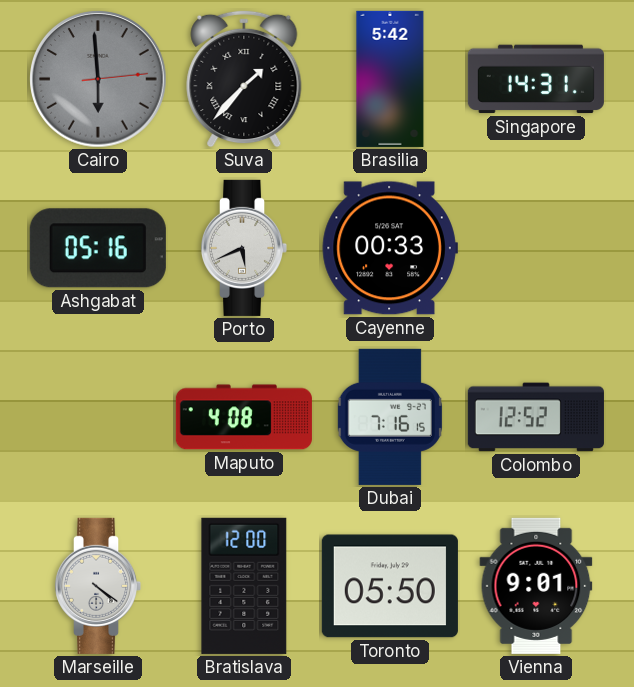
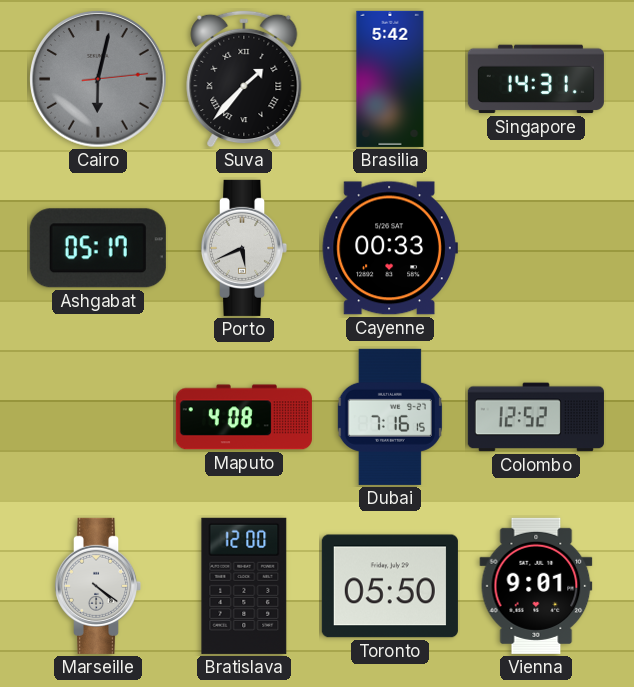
Cairo: 5:59 -> 6:02 (98, 79)
Ashgabat: 05:16 -> 05:17 (98, 248)
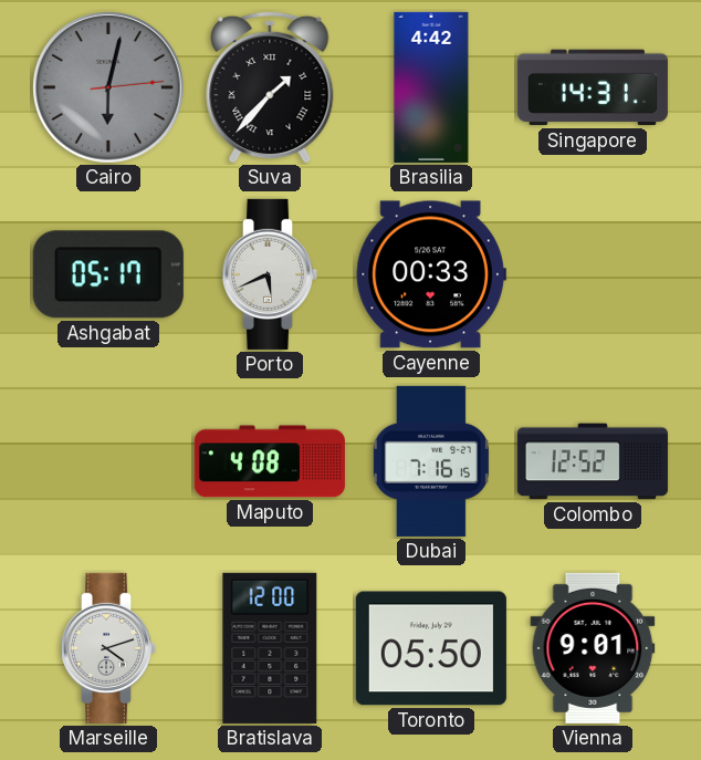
Brasilia: 5:42 -> 4:42 (431, 87)
Marseille: 4:21 -> 4:12 (108, 648)
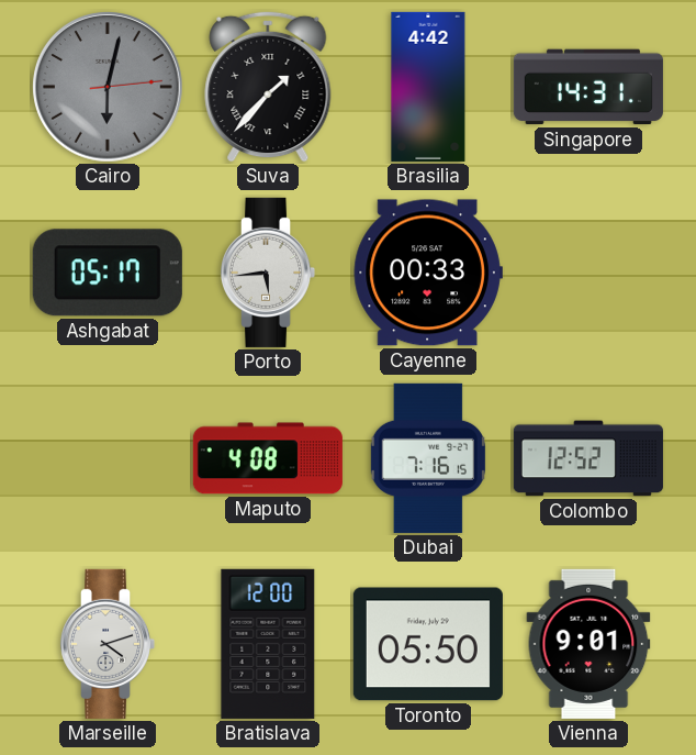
Porto: 5:41 -> 5:44 (268, 273)
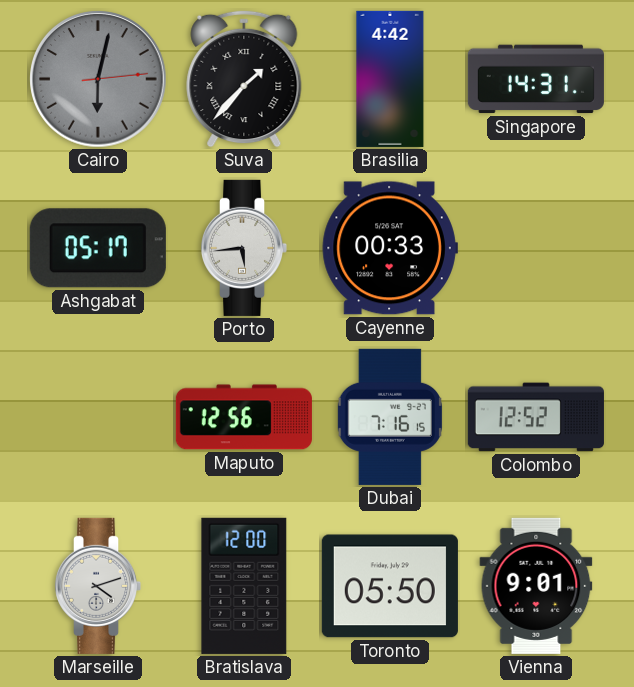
Maputo: 4:08 -> 12:56 (244, 417)
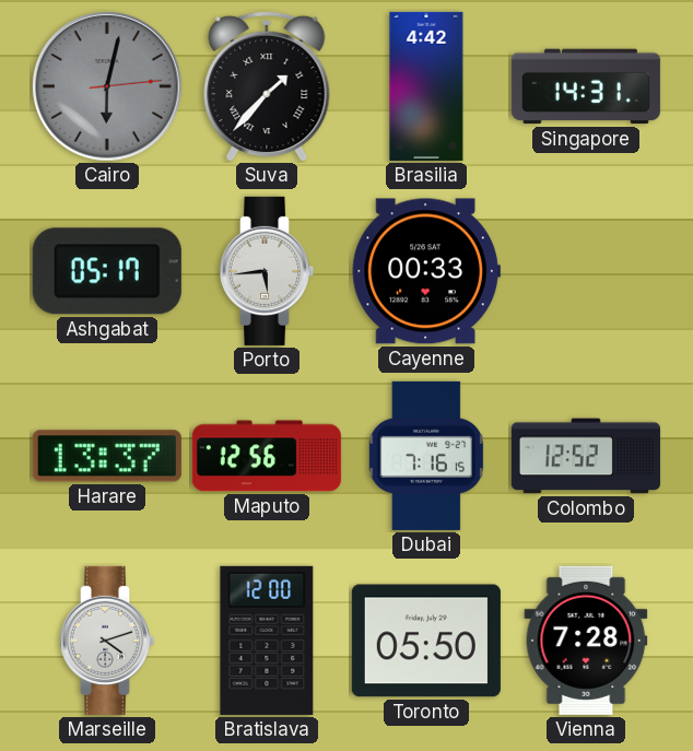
Harare: none -> 13:37 (107, 456)
Vienna: 9:01 -> 7:28 (586, 641)
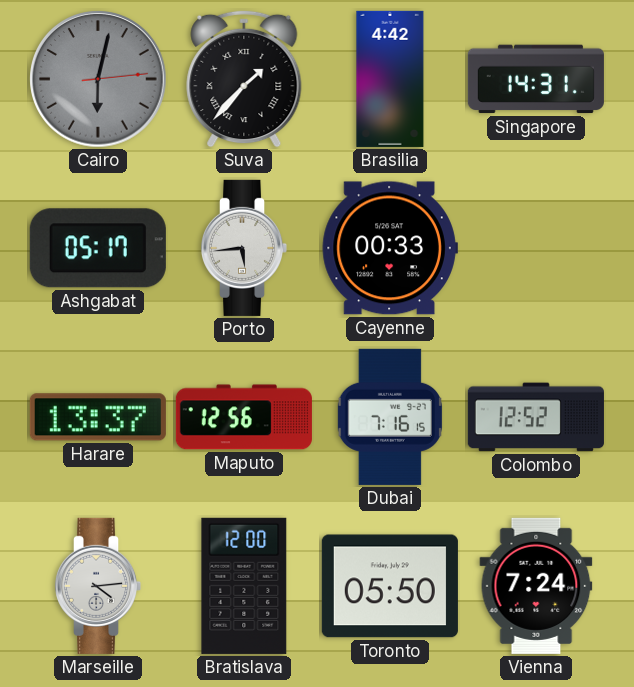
Marseille: 4:12 -> 4:14 (98, 586)
Vienna: 7:28 -> 7:24 (536, 586)
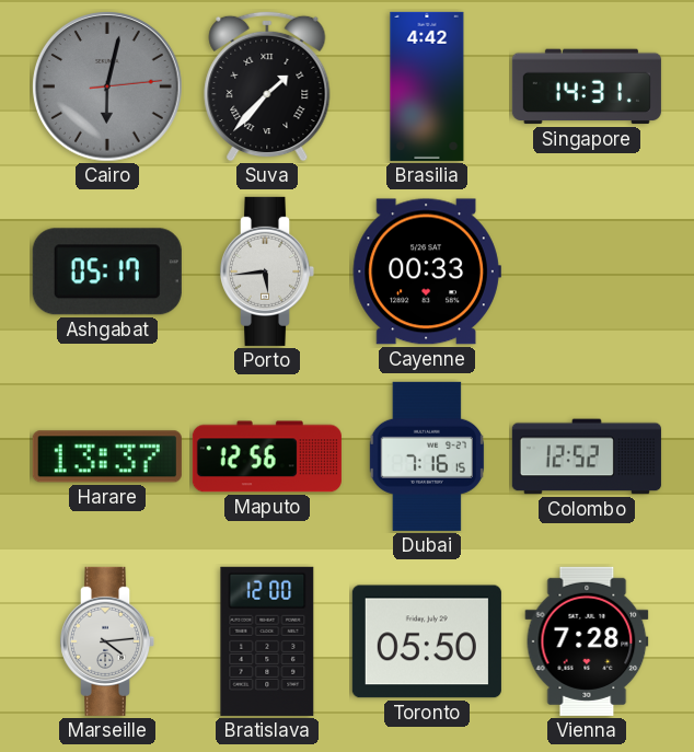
Vienna: 7:24 -> 7:28 (587, 641)
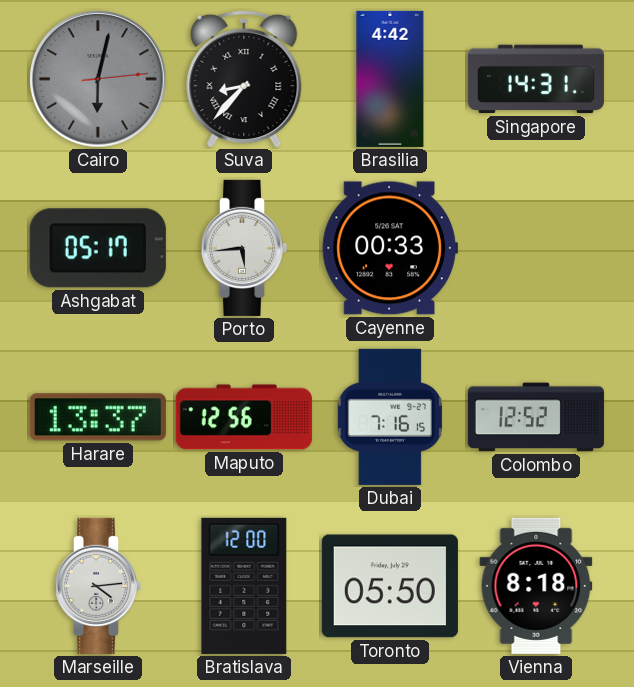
Suva: 1:37 -> 8:37 (244, 79)
Vienna: 7:28 -> 8:18 (536, 586)
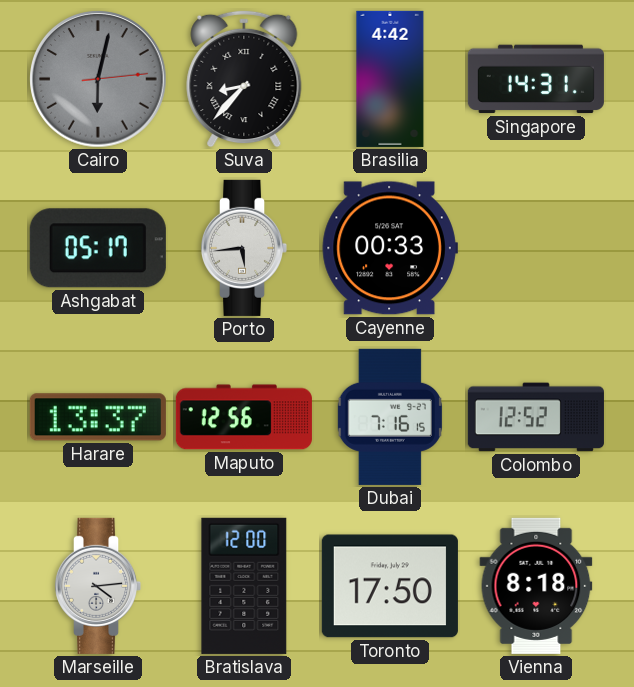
Toronto: 05:50 -> 17:50 (390, 586)
